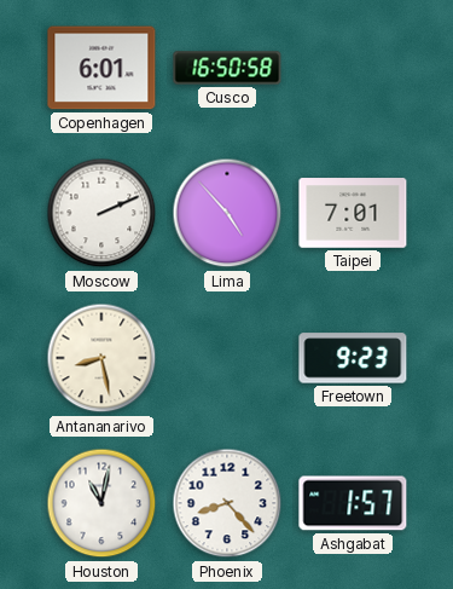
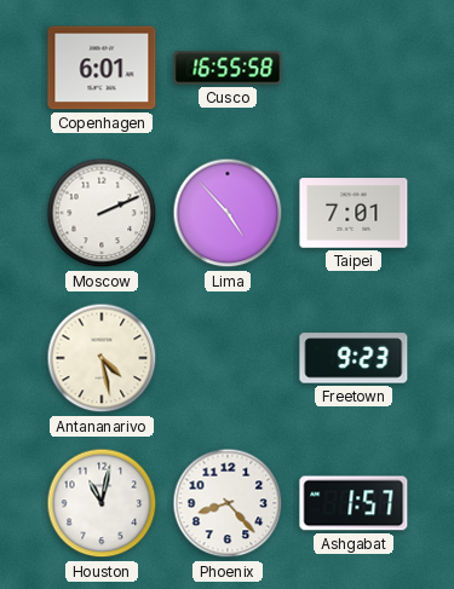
Cusco: 16:50 -> 16:55 (228, 68)
Antananarivo: 8:28 -> 4:28 (102, 358)
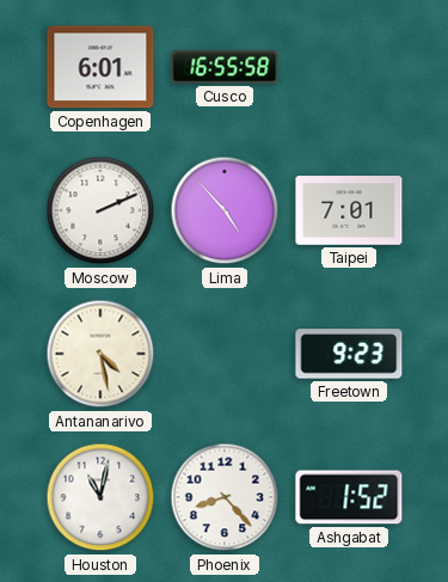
Ashgabat: 1:57 -> 1:52 (349, 497)
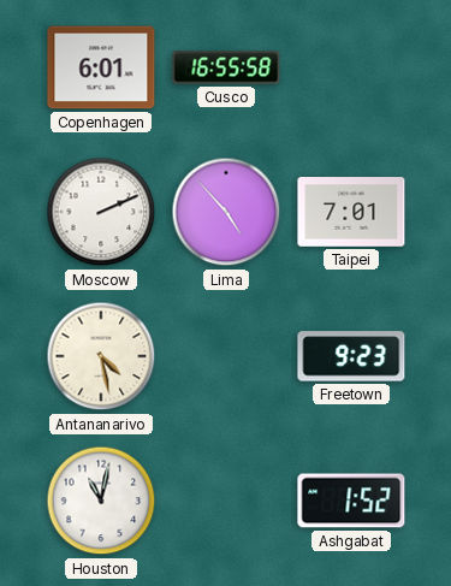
Phoenix: 8:23 -> none (225, 497)
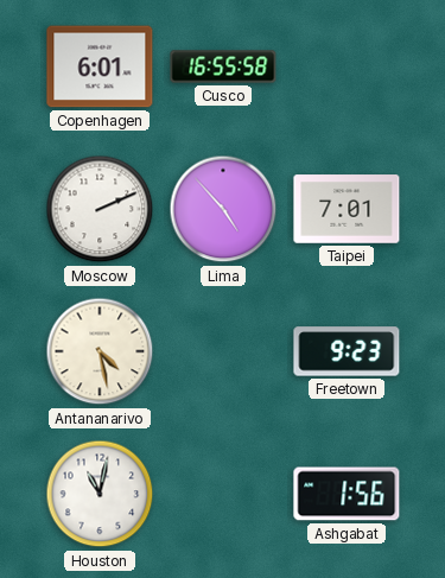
Ashgabat: 1:52 -> 1:56 (347, 494)
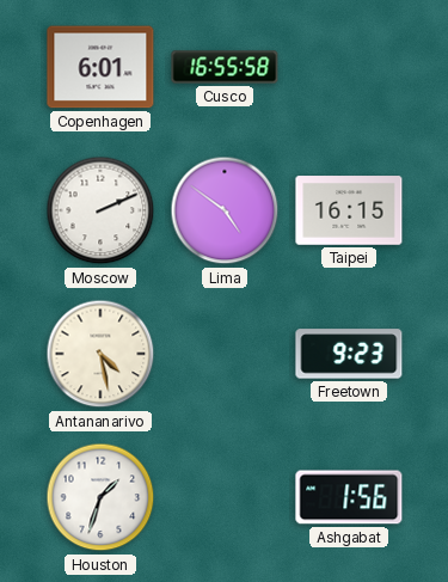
Lima: 4:53 -> 4:51 (225, 210)
Taipei: 7:01 -> 16:15 (349, 210)
Houston: 11:02 -> 1:33 (100, 497)
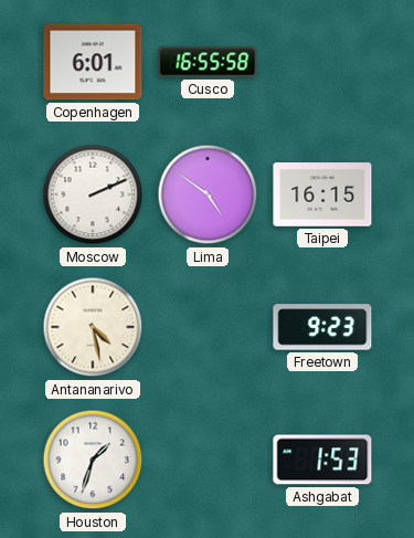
Ashgabat: 1:56 -> 1:53 (322, 460)
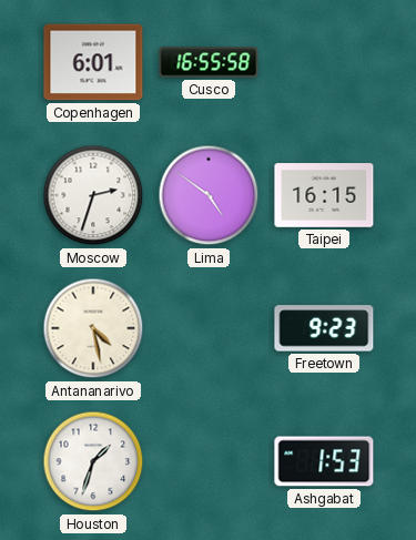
Moscow: 2:11 -> 2:33 (93, 195)
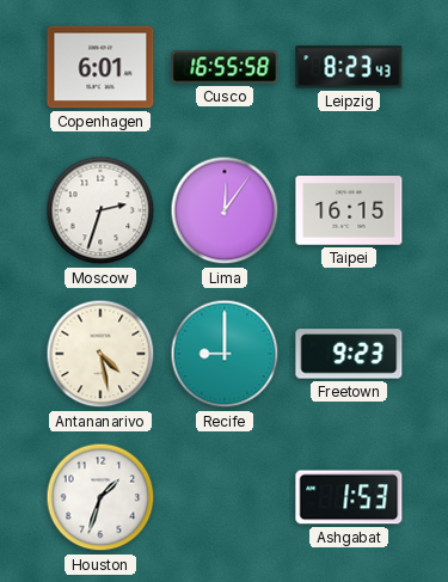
Leipzig: none -> 8:23 (349, 67)
Lima: 4:51 -> 12:06 (225, 210)
Recife: none -> 9:00 (225, 354)
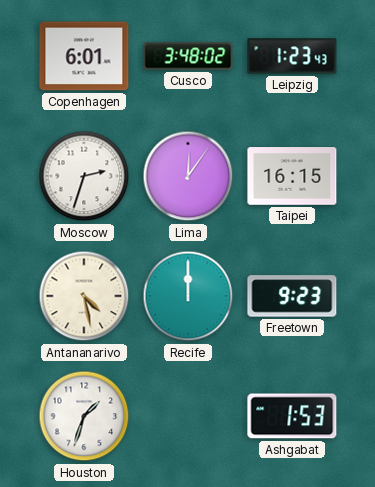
Cusco: 16:55 -> 3:48 (188, 56)
Leipzig: 8:23 -> 1:23 (292, 56)
Recife: 9:00 -> 12:00 (188, 296)
